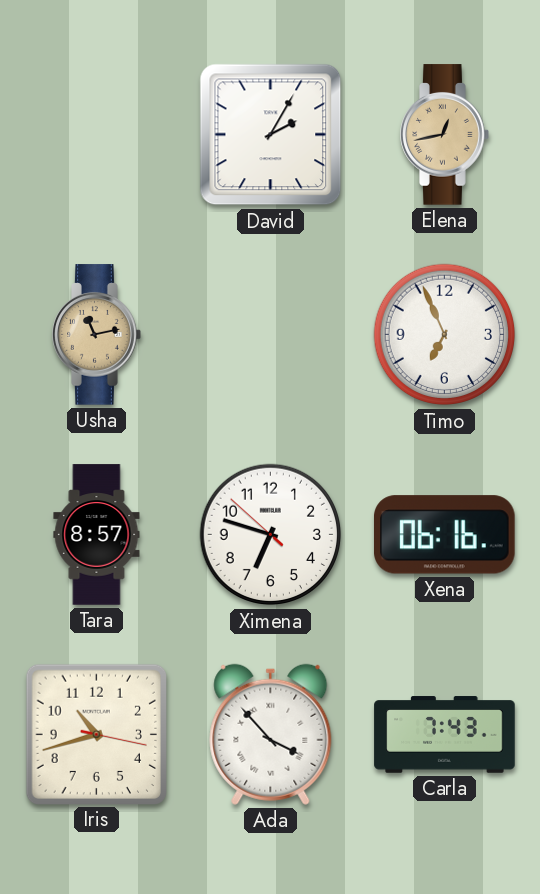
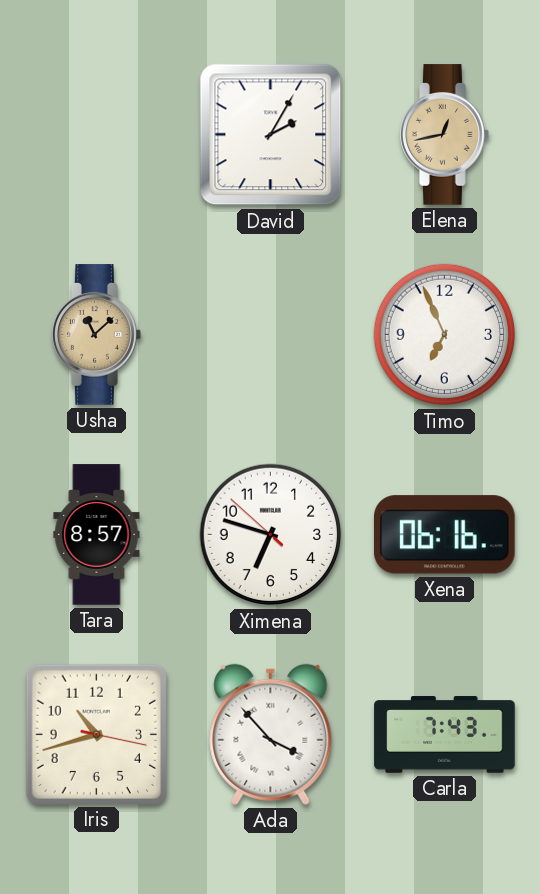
Usha: 11:13 -> 11:08 (97, 335)
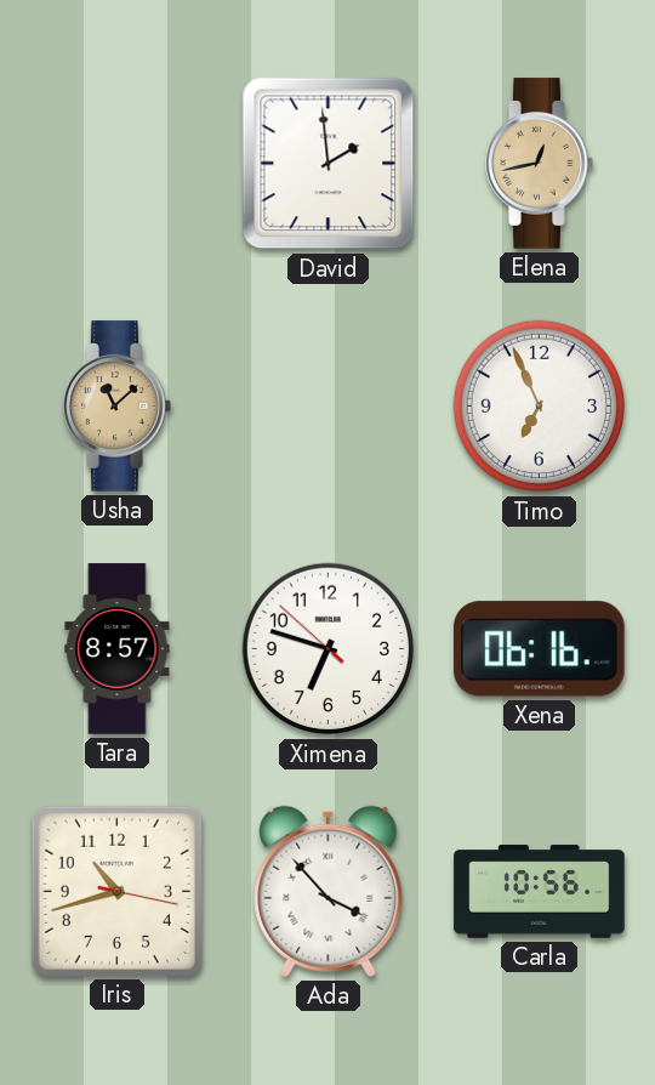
David: 2:05 -> 1:59 (329, 164)
Carla: 7:43 -> 10:56 (540, 892)
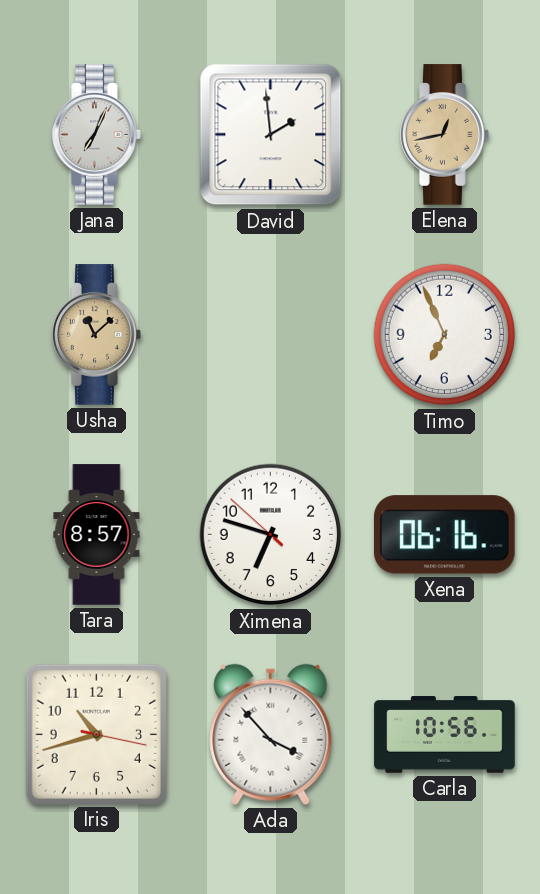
Jana: none -> 7:04 (97, 135)
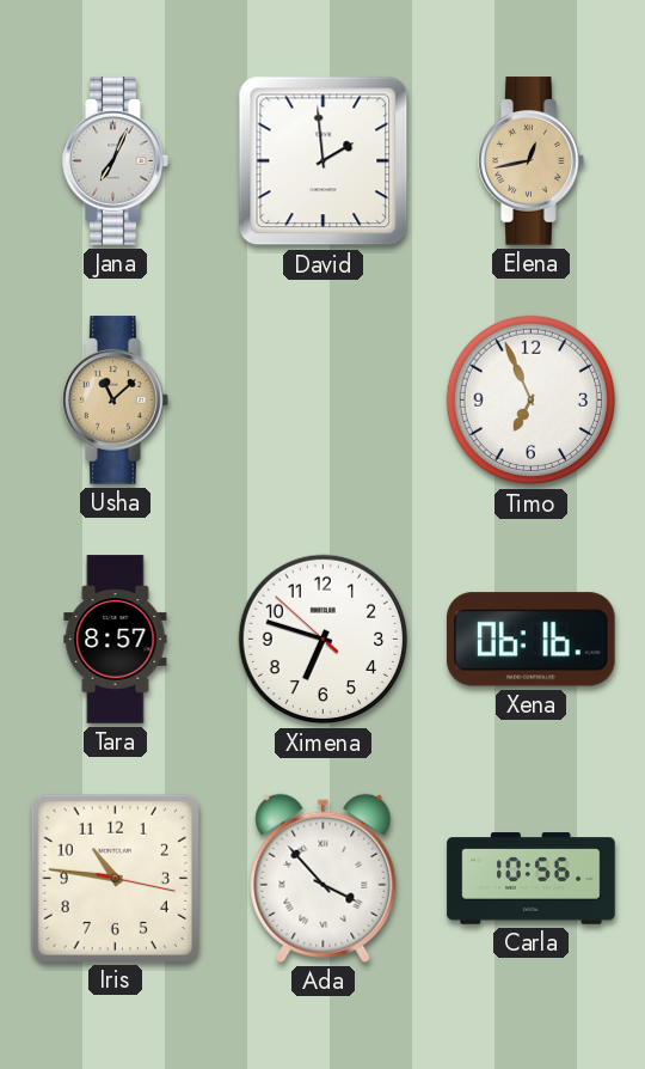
Iris: 10:42 -> 10:46 (115, 878)
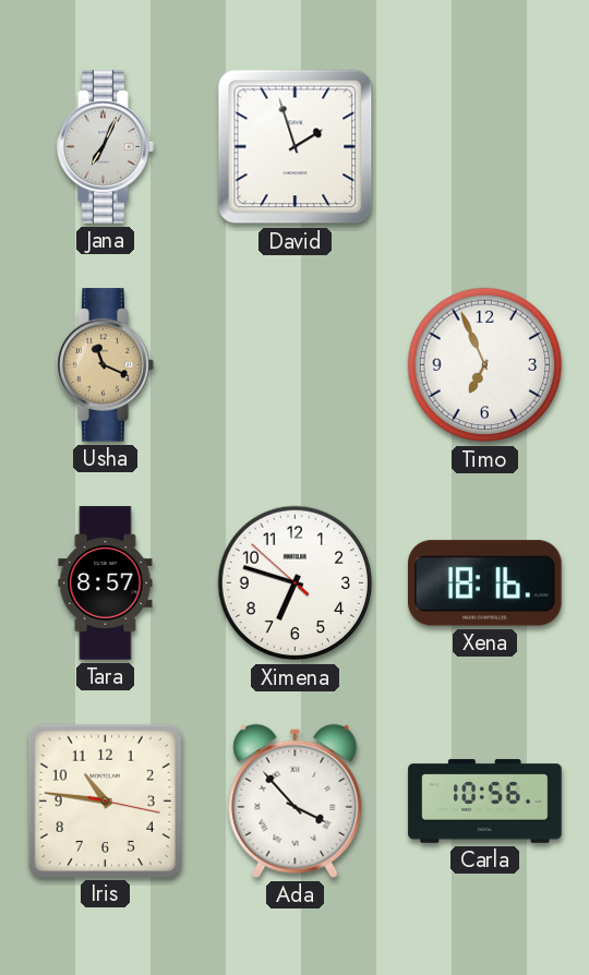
David: 1:59 -> 1:57 (296, 147)
Elena: 12:43 -> none (532, 161)
Usha: 11:08 -> 11:19 (106, 365)
Xena: 06:16 -> 18:16 (485, 583)
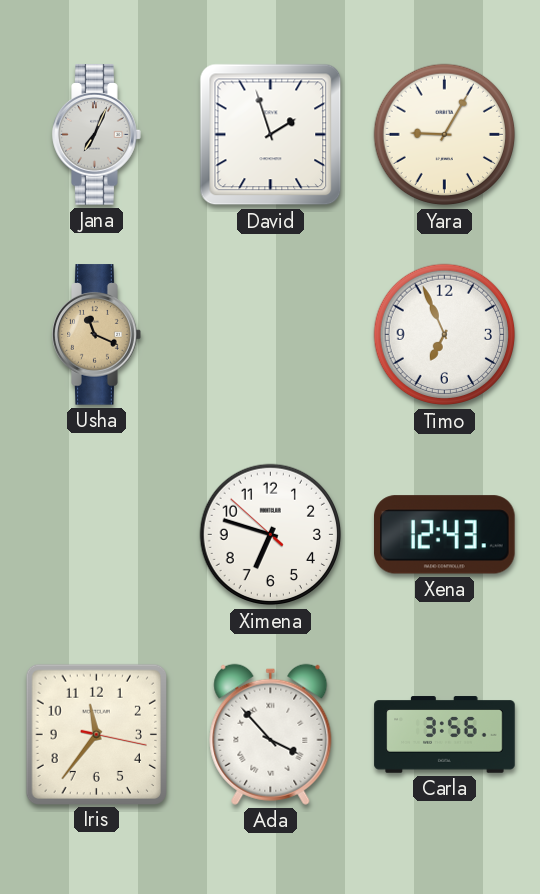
Yara: none -> 9:05 (445, 135)
Tara: 8:57 -> none (106, 583)
Xena: 18:16 -> 12:43 (445, 535)
Iris: 10:46 -> 11:36 (96, 734)
Carla: 10:56 -> 3:56 (445, 735)
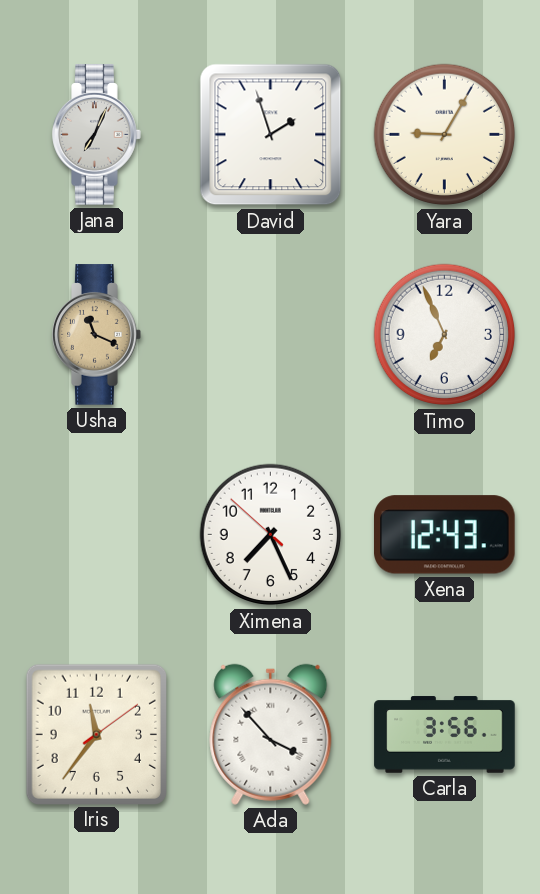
Ximena: 6:47 -> 7:25 (271, 535)
Iris: 11:36:17 -> 11:36:09 (96, 734)
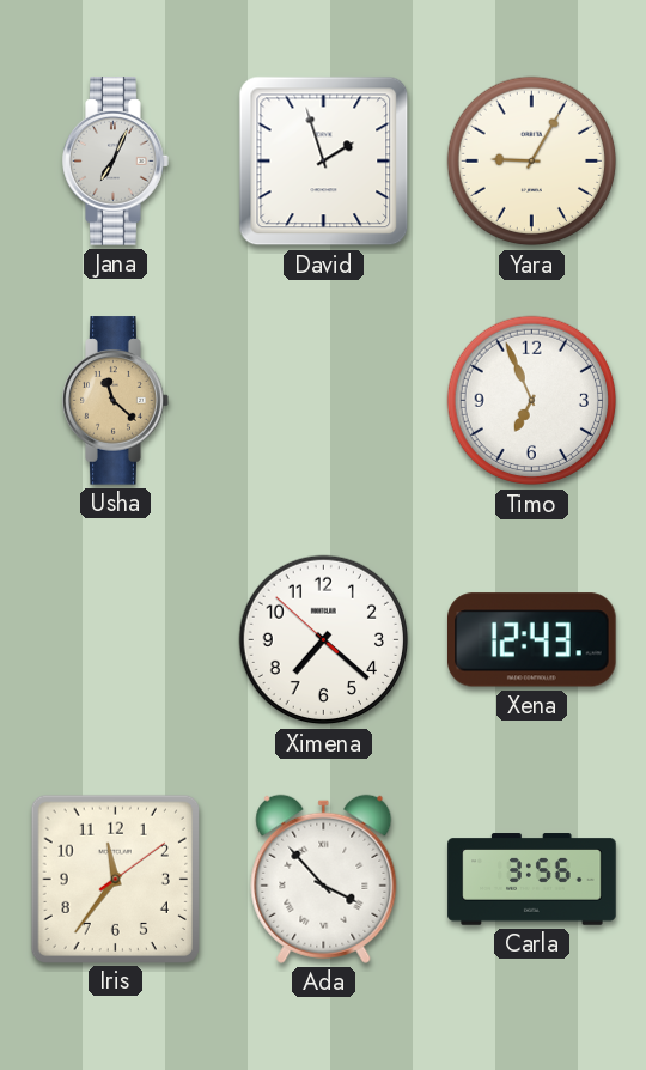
Usha: 11:19 -> 11:22 (116, 401)
Ximena: 7:25 -> 7:21 (324, 640)
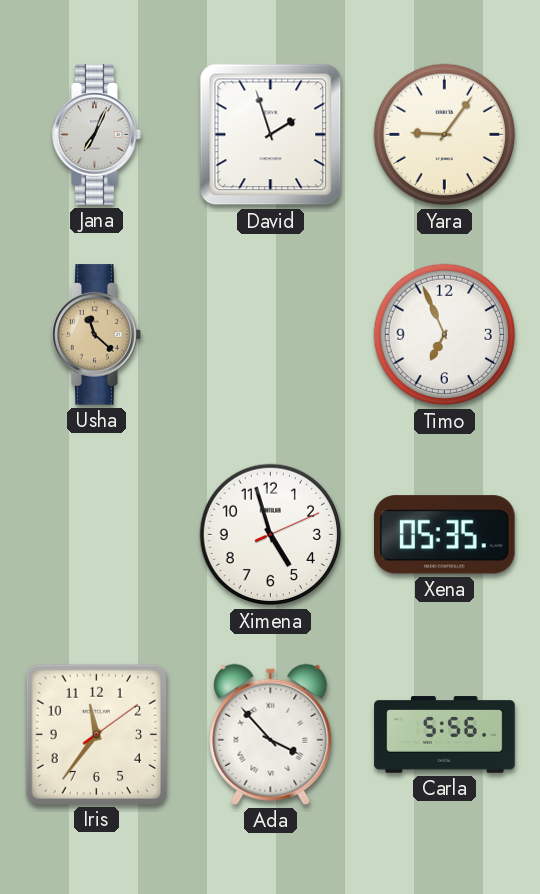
Yara: 9:05 -> 9:06 (445, 135)
Ximena: 7:21 -> 4:57 (271, 535)
Xena: 12:43 -> 05:35 (445, 535)
Carla: 3:56 -> 5:56 (445, 735)
